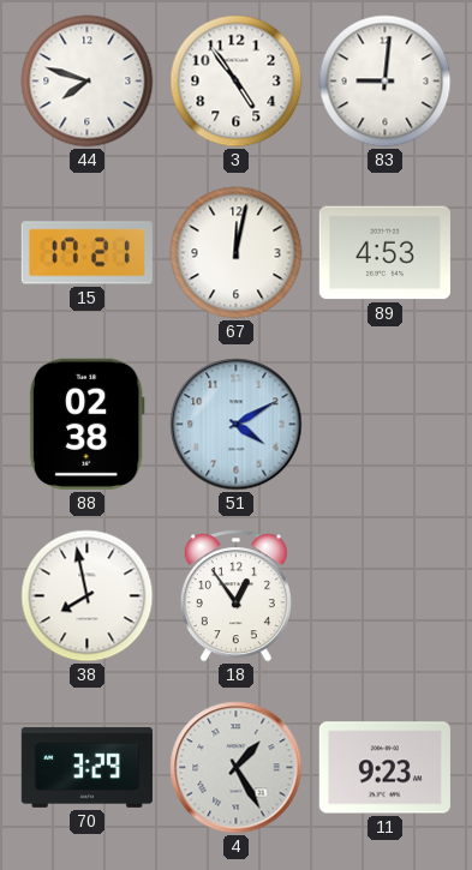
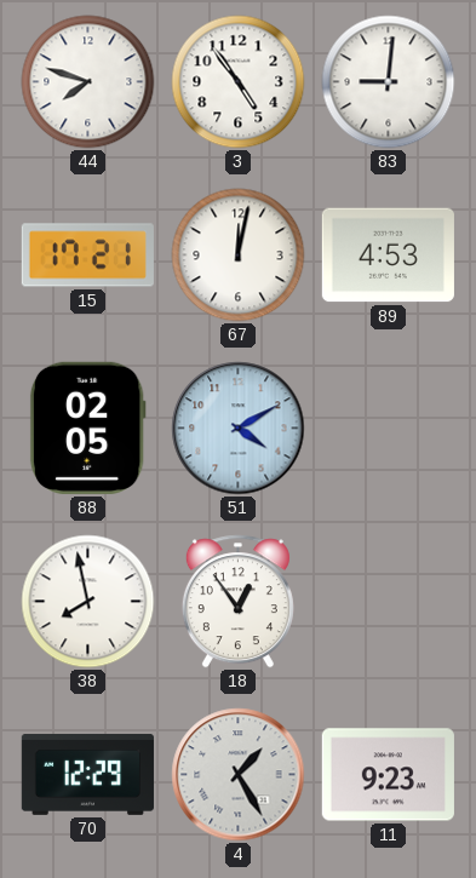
88: 02:38 -> 02:05 (87, 427)
70: 3:29 -> 12:29 (87, 774)
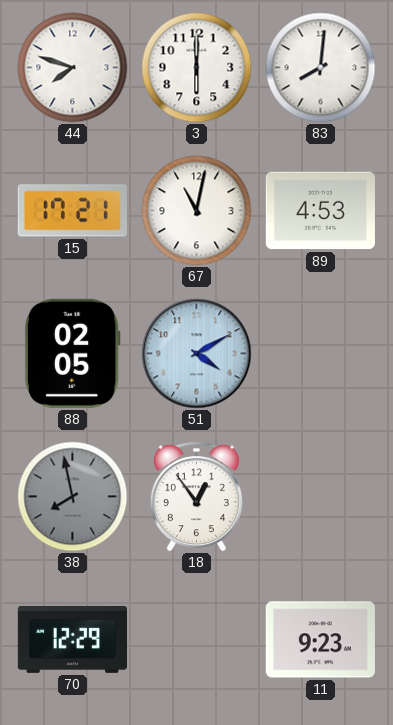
3: 4:54 -> 6:00 (197, 68)
83: 9:01 -> 8:01 (321, 68)
67: 12:02 -> 11:02 (197, 211)
38 dial: white -> grey (73, 497)
4: 1:25 -> none (239, 775)
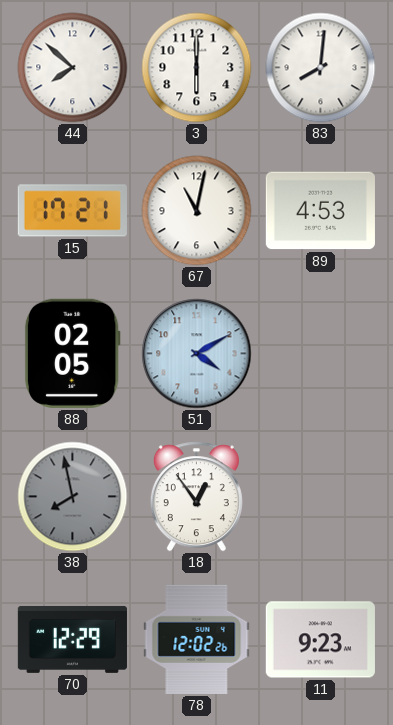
44: 7:48 -> 7:52 (73, 68)
78: none -> 12:02 (197, 639)
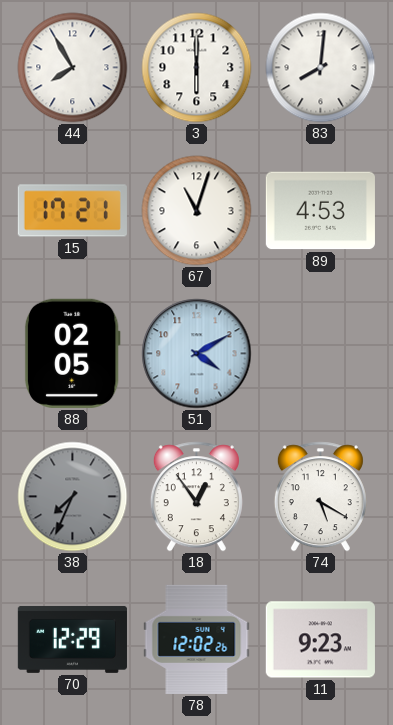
44: 7:52 -> 7:55 (73, 68)
67: 11:02 -> 11:03 (197, 211)
38: 7:58 -> 7:34 (73, 497)
74: none -> 5:20 (320, 497)
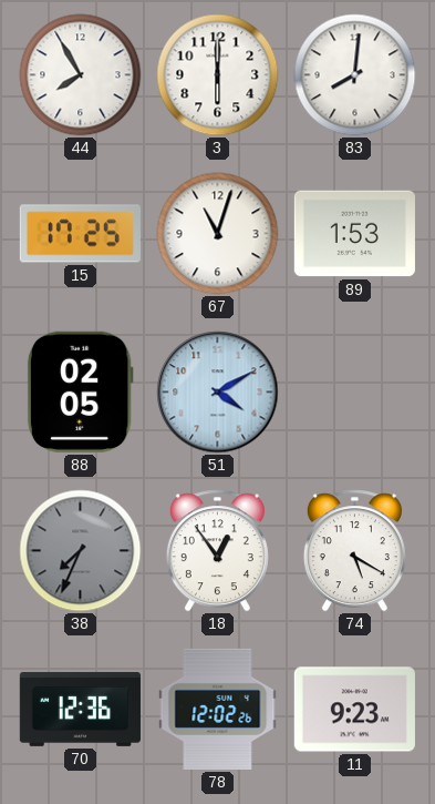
15: 17:21 -> 17:25 (80, 234)
89: 4:53 -> 1:53 (354, 234)
70: 12:29 -> 12:36 (80, 709)
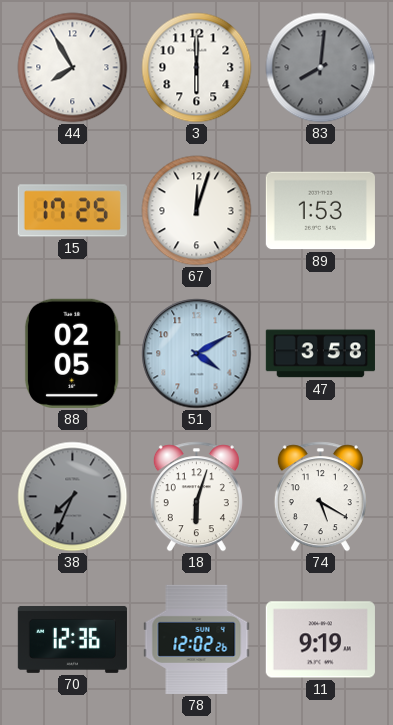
83 dial: white -> grey (321, 68)
67: 11:03 -> 12:03 (197, 211)
47: none -> 3:58 (320, 354)
18: 12:54 -> 6:03 (196, 497)
11: 9:23 -> 9:19 (320, 640)
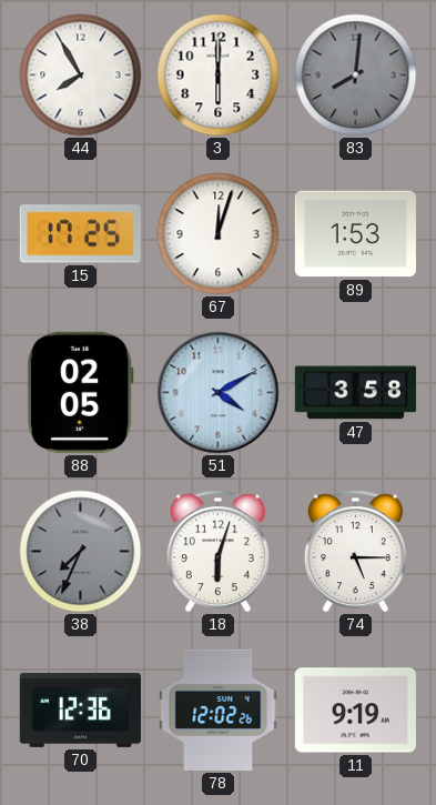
74: 5:20 -> 5:15 (355, 552)
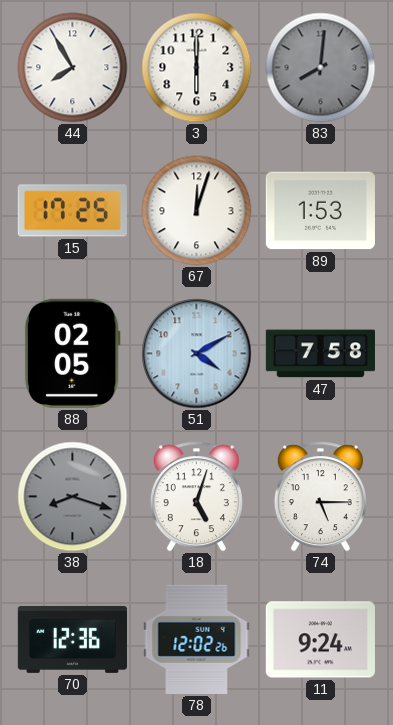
47: 3:58 -> 7:58 (320, 354)
38: 7:34 -> 8:18 (73, 497)
18: 6:03 -> 5:03 (196, 497)
11: 9:19 -> 9:24 (320, 640)
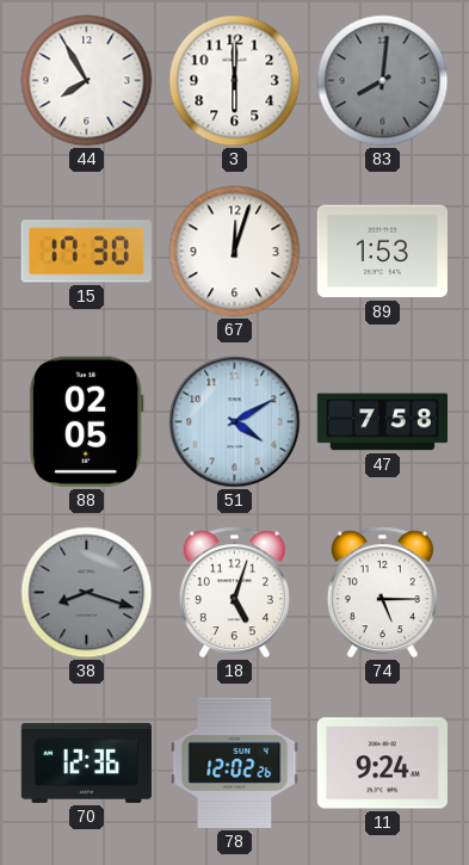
15: 17:25 -> 17:30 (86, 252)
